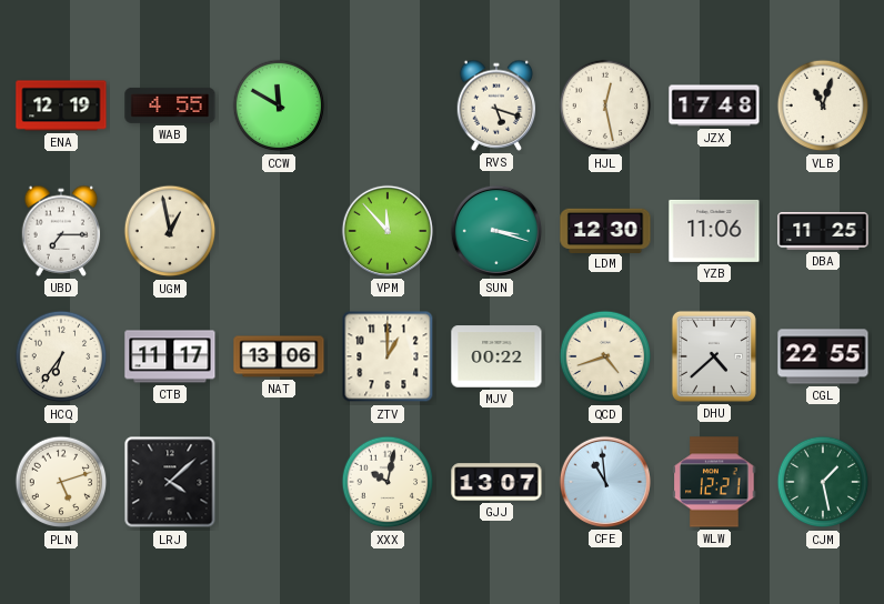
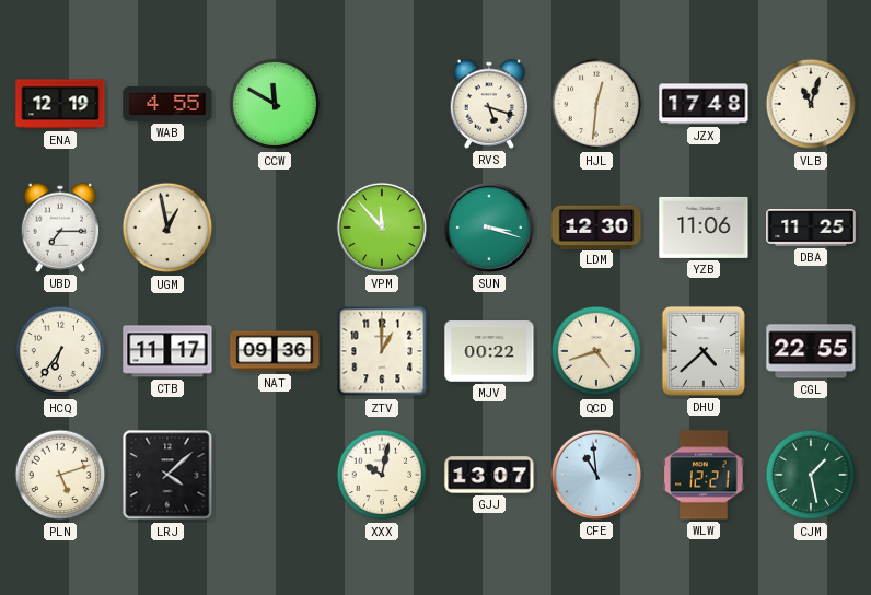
HJL: 12:28 -> 12:31 (596, 104)
NAT: 13:06 -> 09:36 (275, 351)
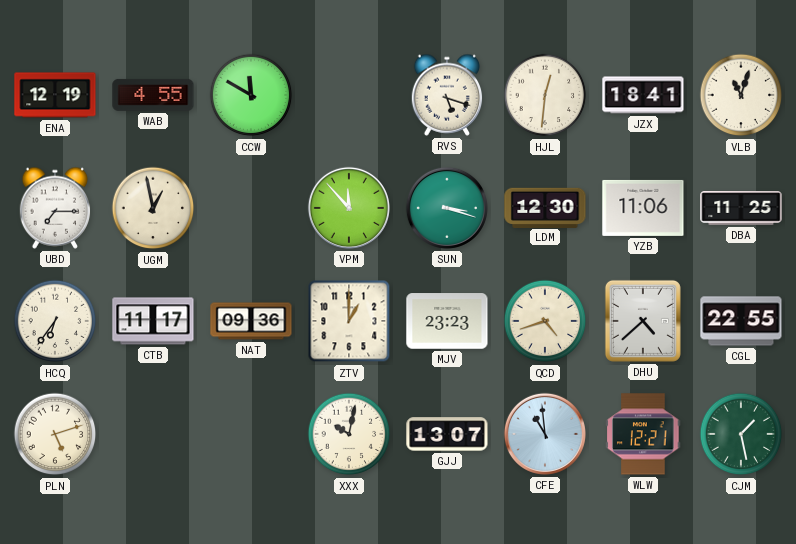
JZX: 17:48 -> 18:41 (643, 95)
MJV: 00:22 -> 23:23 (447, 321)
LRJ: 4:08 -> none (167, 475)
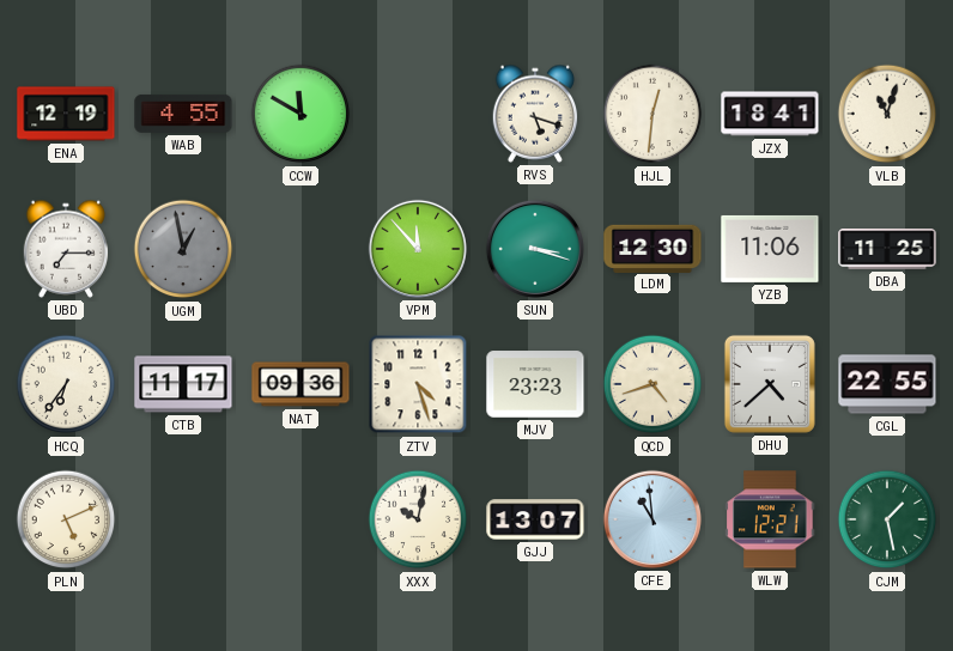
UGM dial: cream -> grey (183, 249)
ZTV: 1:00 -> 4:27 (418, 384)
PLN: 5:12 -> 5:11 (66, 519)
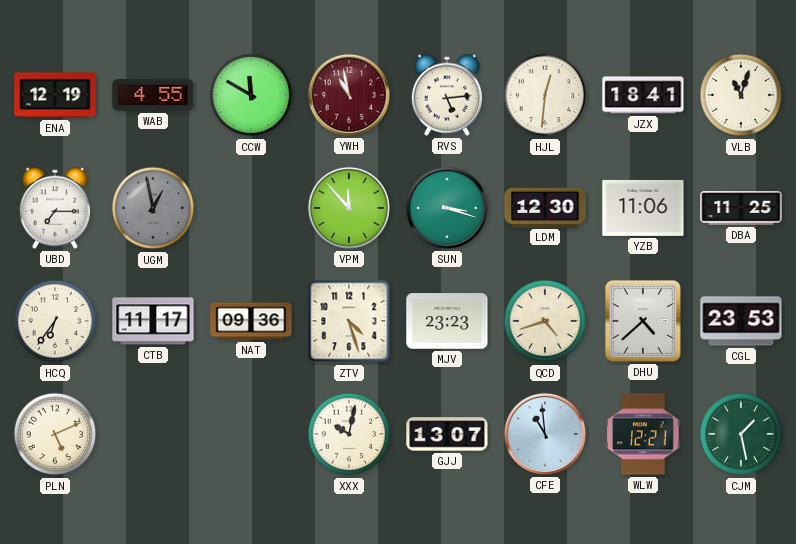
YWH: none -> 10:58 (349, 95)
RVS: 5:18 -> 5:14 (447, 95)
CGL: 22:55 -> 23:53 (741, 321)
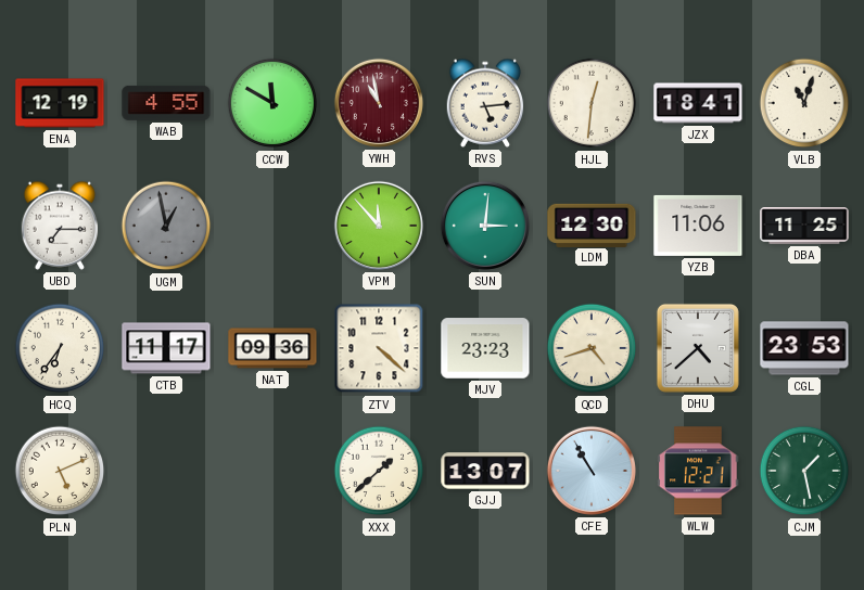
SUN: 3:18 -> 3:01 (485, 226)
ZTV: 4:27 -> 4:22 (379, 348)
XXX: 10:02 -> 1:38 (379, 471)
CFE: 10:59 -> 10:55 (592, 471)
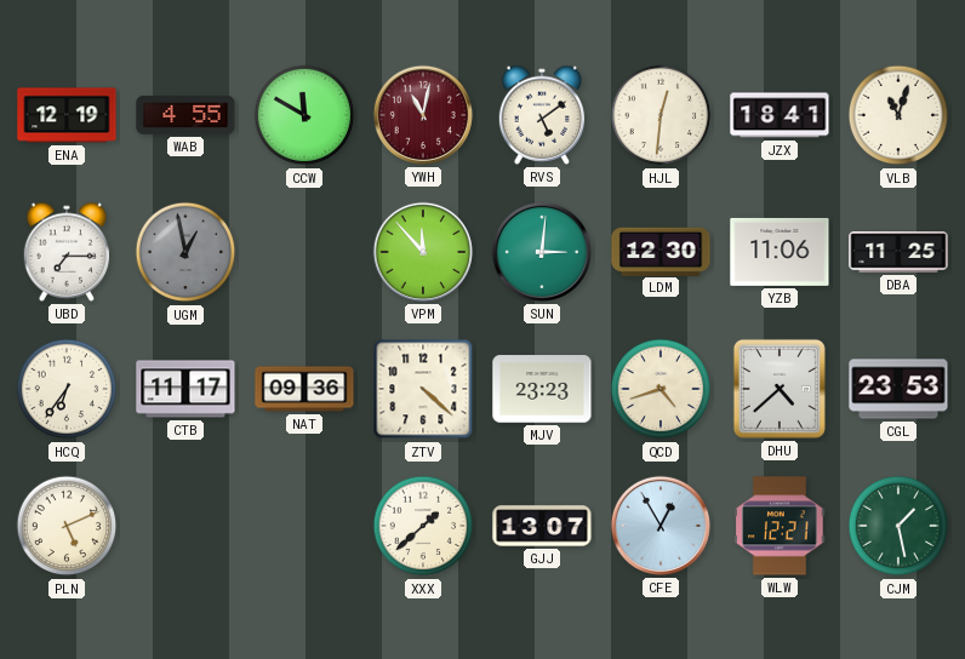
YWH: 10:58 -> 11:02 (423, 115)
RVS: 5:14 -> 5:09 (542, 115)
CFE: 10:55 -> 12:55 (661, 526)
